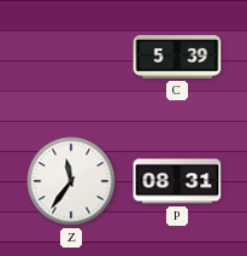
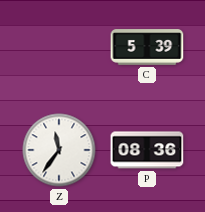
P: 08:31 -> 08:36 (147, 150)
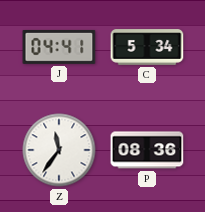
J: none -> 04:41 (59, 47)
C: 5:39 -> 5:34 (147, 47)
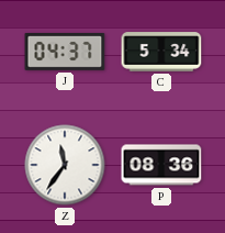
J: 04:41 -> 04:37 (65, 52)
